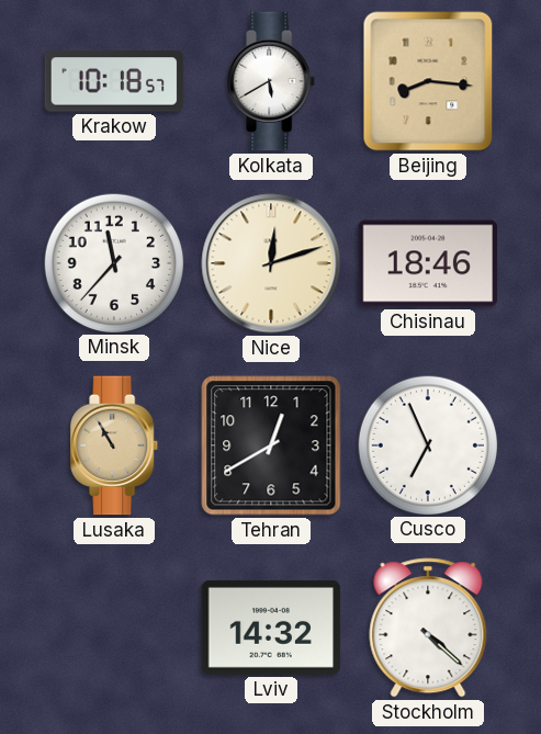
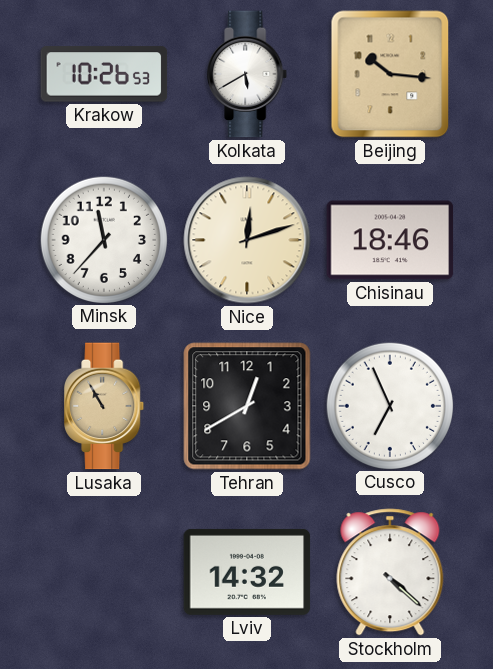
Krakow: 10:18 -> 10:26 (104, 74)
Beijing: 8:16 -> 10:16 (390, 74)
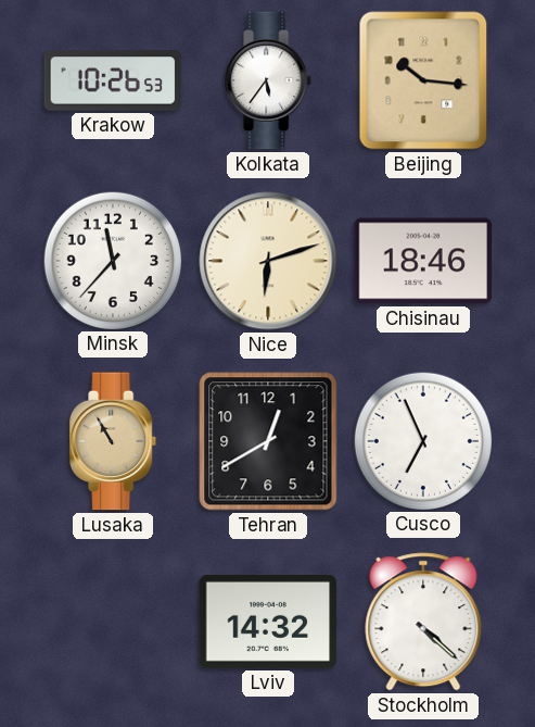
Kolkata: 5:40 -> 5:36 (269, 80)
Nice: 12:12 -> 6:12 (268, 261)
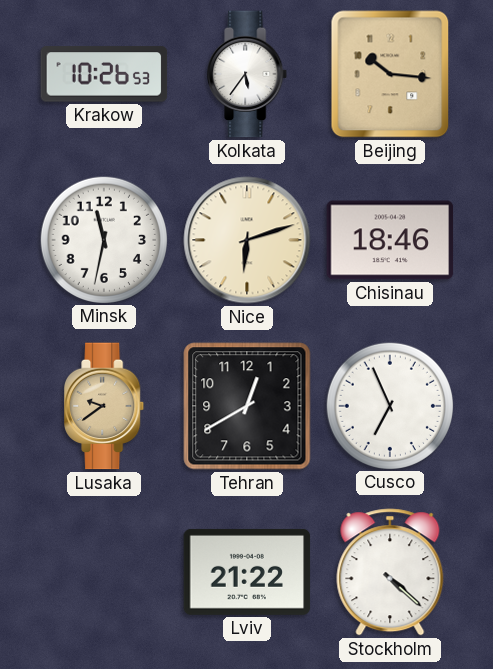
Minsk: 11:37 -> 11:32 (103, 239)
Lusaka: 10:55 -> 9:39 (105, 406)
Lviv: 14:32 -> 21:22 (247, 572)
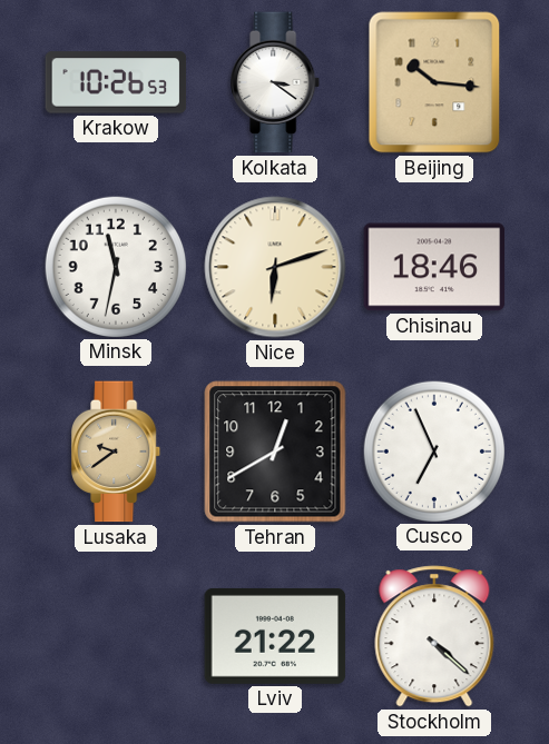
Kolkata: 5:36 -> 3:21 (276, 82)
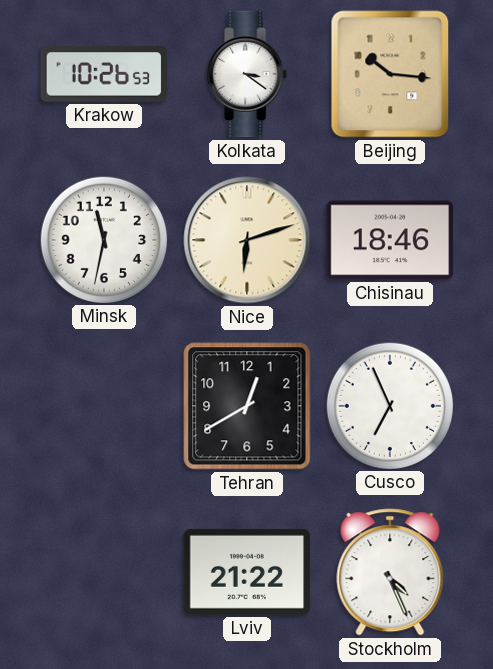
Lusaka: 9:39 -> none (117, 452)
Stockholm: 4:22 -> 4:26 (390, 572)
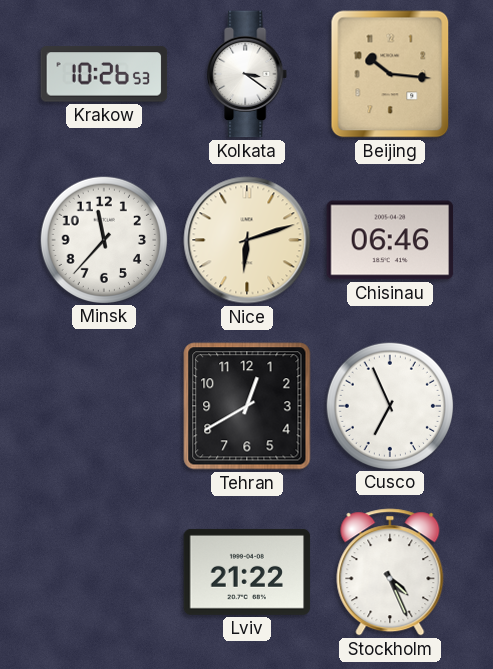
Minsk: 11:32 -> 11:37 (103, 239)
Chisinau: 18:46 -> 06:46 (390, 240)
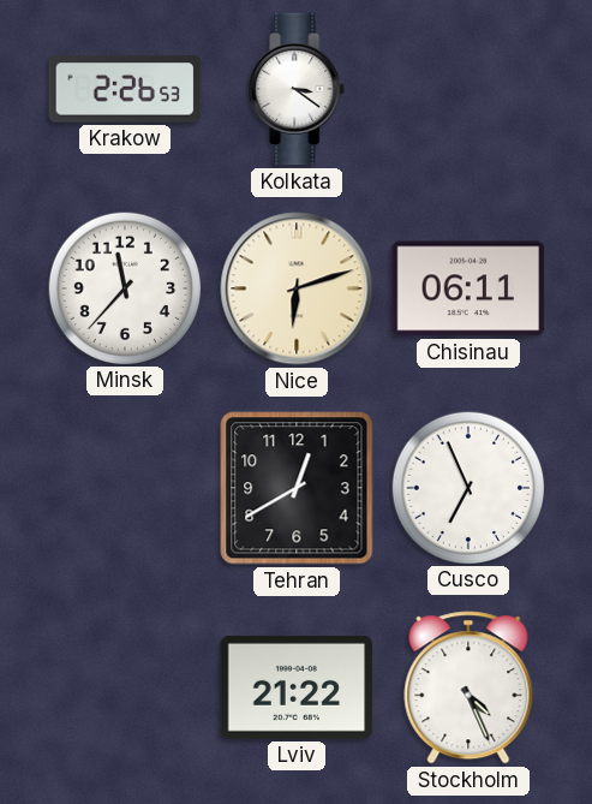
Krakow: 10:26 -> 2:26 (125, 89)
Beijing: 10:16 -> none (390, 74)
Chisinau: 06:46 -> 06:11 (468, 288)
